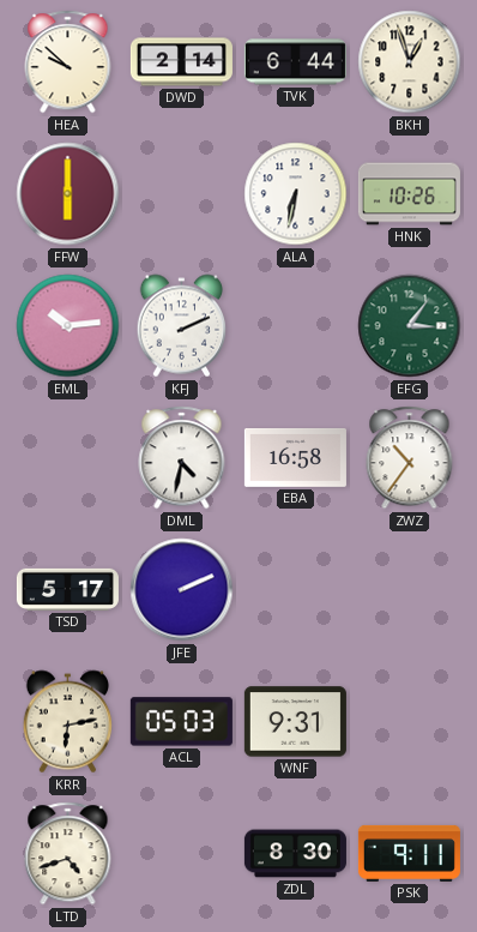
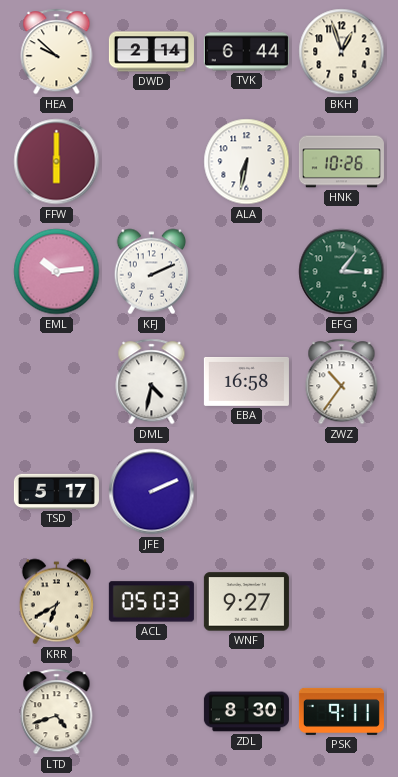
KRR: 6:13 -> 6:40 (57, 602)
WNF: 9:31 -> 9:27 (246, 602)
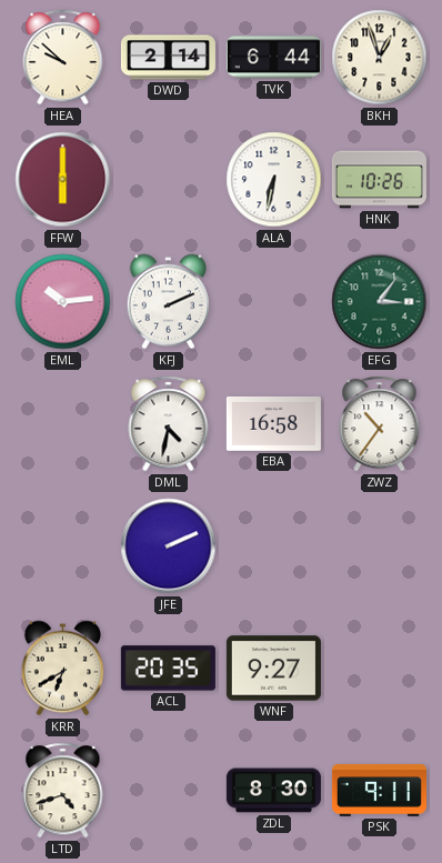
TSD: 5:17 -> none (56, 491)
ACL: 05:03 -> 20:35 (168, 669)
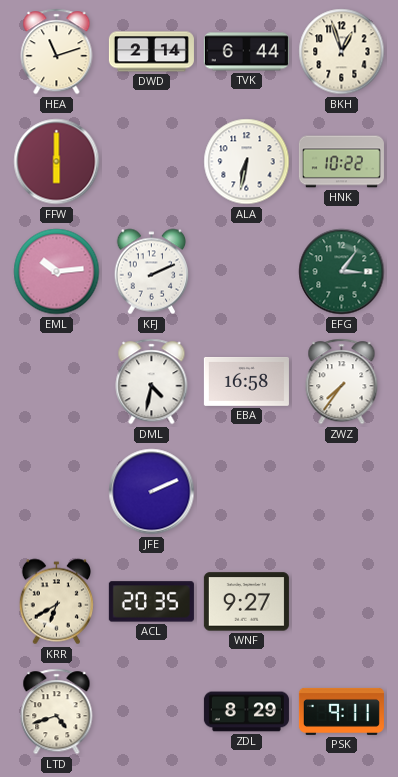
HEA: 9:52 -> 11:12 (57, 52)
HNK: 10:26 -> 10:22 (341, 162)
ZWZ: 10:36 -> 7:36 (342, 382)
ZDL: 8:30 -> 8:29 (246, 712)
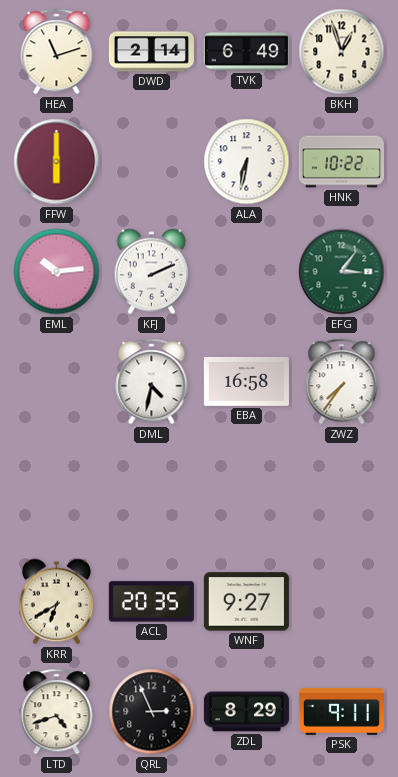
TVK: 6:44 -> 6:49 (246, 52)
JFE: 2:11 -> none (152, 492)
QRL: none -> 2:56 (152, 712)
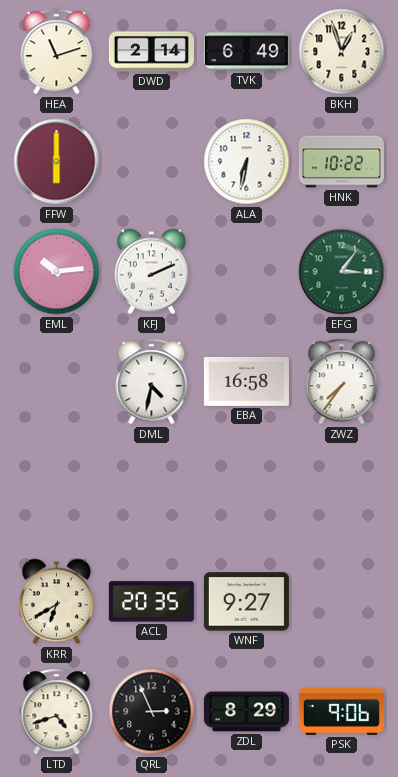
PSK: 9:11 -> 9:06 (341, 711)
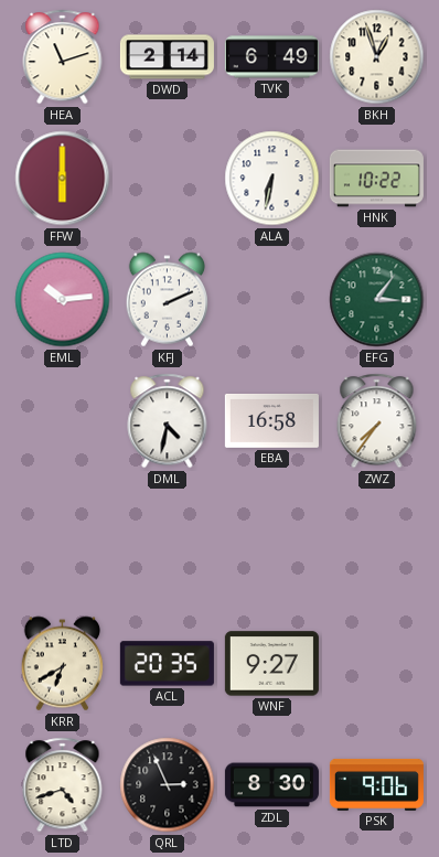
ZDL: 8:29 -> 8:30 (271, 785)
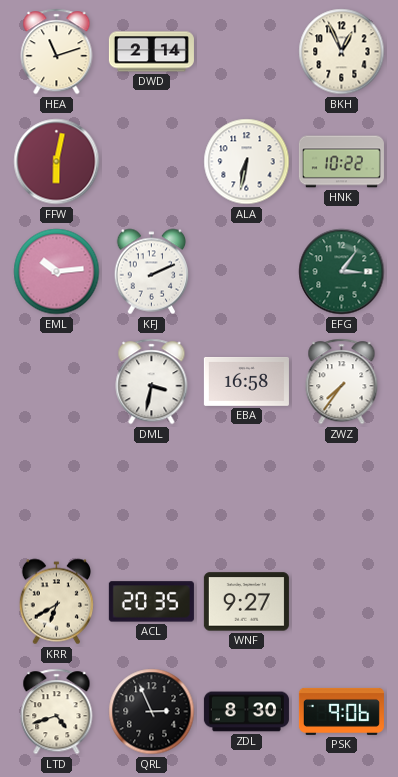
TVK: 6:49 -> none (271, 57)
BKH: 12:57 -> 12:56 (342, 52)
FFW: 6:00 -> 6:02 (57, 162)
DML: 4:32 -> 3:32 (152, 382)
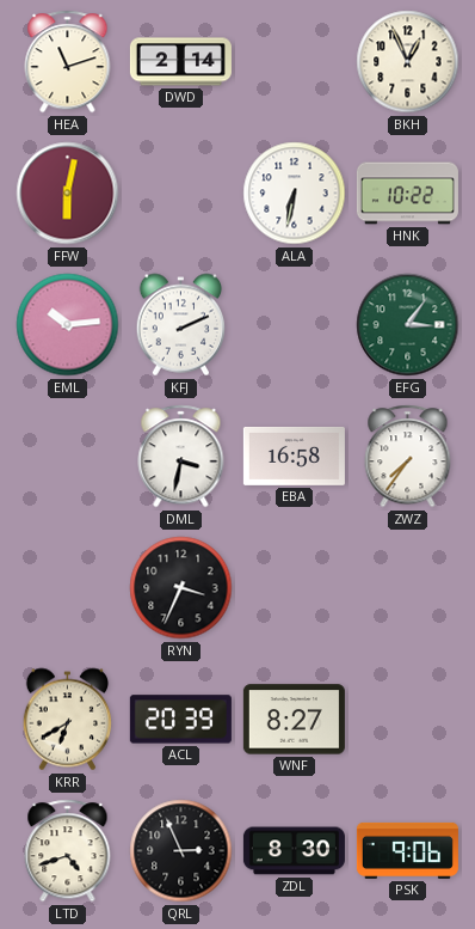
RYN: none -> 3:34 (181, 588)
ACL: 20:35 -> 20:39 (180, 720)
WNF: 9:27 -> 8:27 (294, 720)
